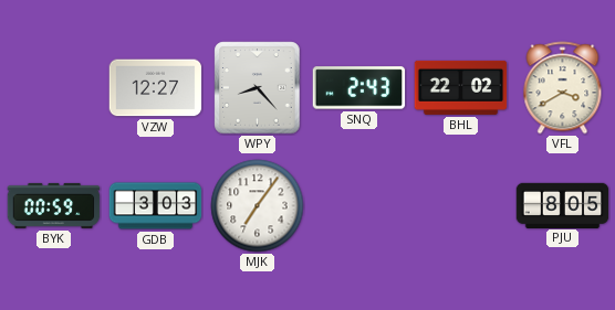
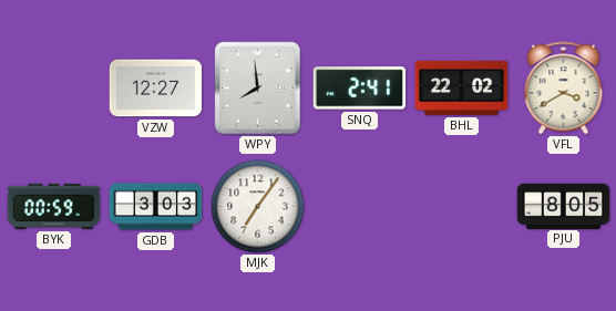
WPY: 8:23 -> 7:59 (258, 89)
SNQ: 2:43 -> 2:41 (360, 89)
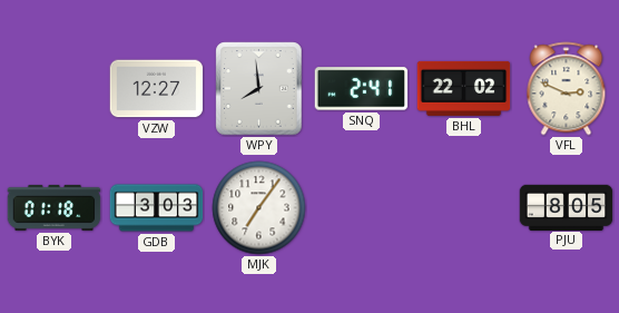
VFL: 3:40 -> 2:49 (567, 89)
BYK: 00:59 -> 01:18 (55, 207)
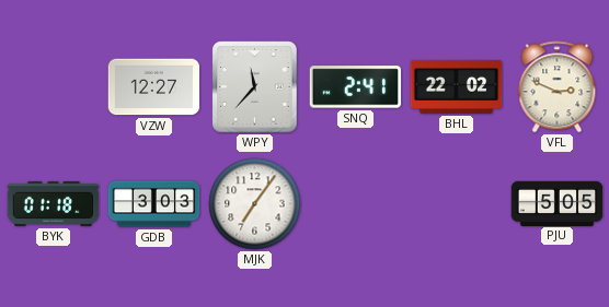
WPY: 7:59 -> 11:37 (255, 87)
PJU: 8:05 -> 5:05 (558, 203)
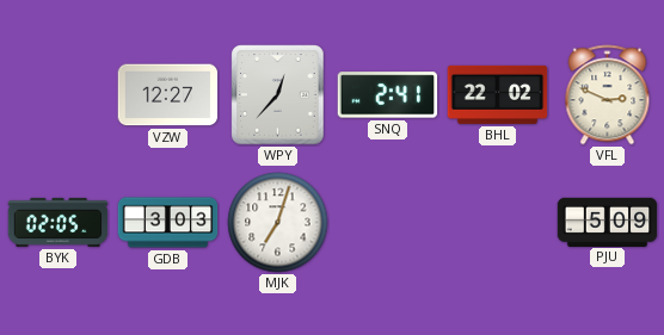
WPY: 11:37 -> 12:37 (278, 95)
BYK: 01:18 -> 02:05 (59, 222)
MJK: 7:06 -> 7:03 (278, 223)
PJU: 5:05 -> 5:09 (608, 222)
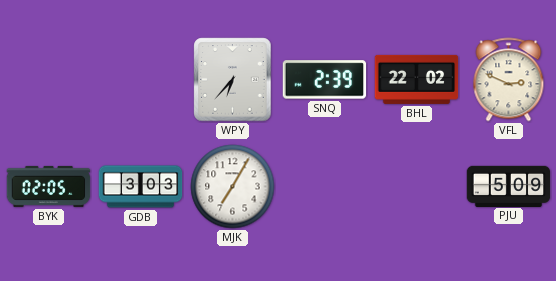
VZW: 12:27 -> none (168, 95)
WPY: 12:37 -> 6:37 (233, 80)
SNQ: 2:41 -> 2:39 (325, 80)
MJK: 7:03 -> 7:05 (233, 187)
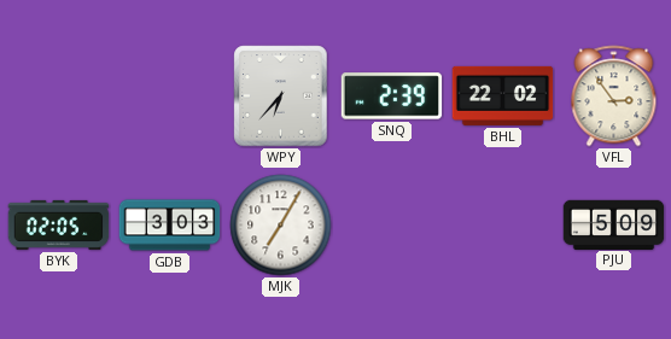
VFL: 2:49 -> 2:54 (614, 97)
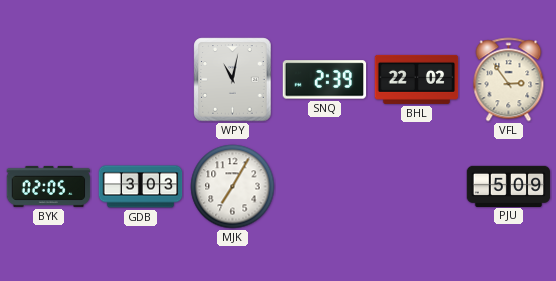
WPY: 6:37 -> 11:02 (233, 80)
